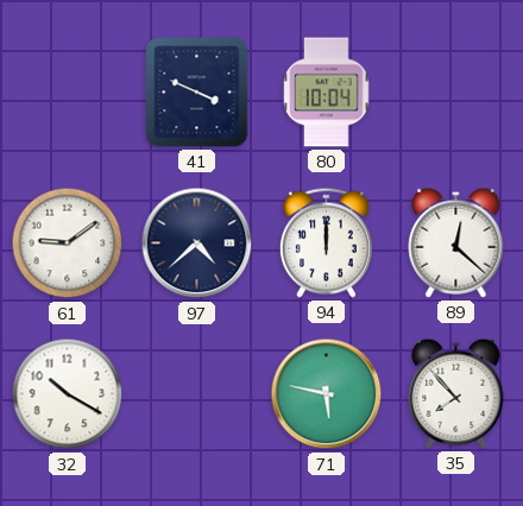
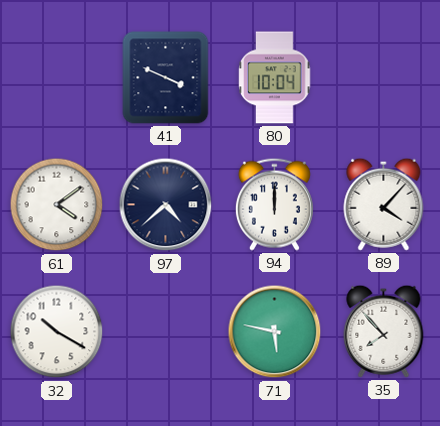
61: 9:09 -> 4:09 (57, 205)
89: 12:22 -> 4:07 (384, 204)
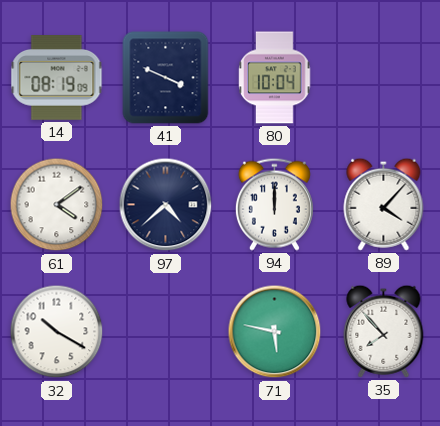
14: none -> 08:19 (57, 78)
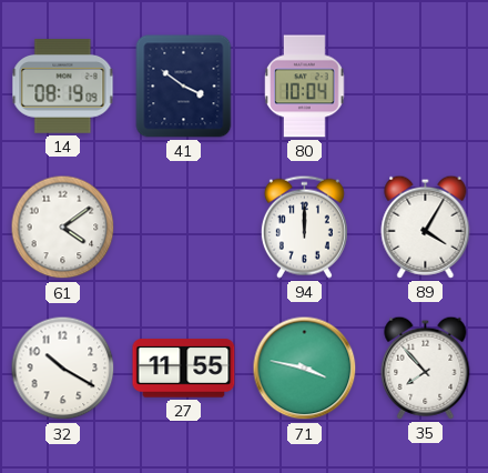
41: 3:49 -> 3:51 (184, 87)
97: 4:38 -> none (166, 205)
89: 4:07 -> 4:05 (426, 227)
27: none -> 11:55 (184, 369)
71: 5:47 -> 3:47 (305, 369)
